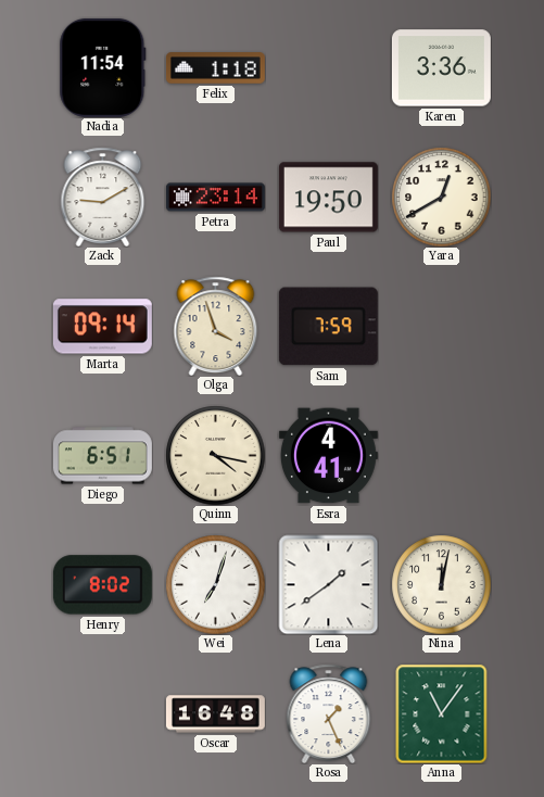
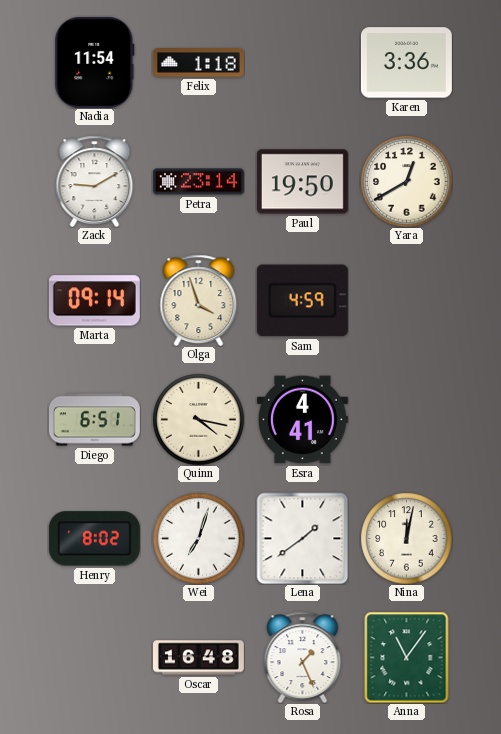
Sam: 7:59 -> 4:59 (302, 301)
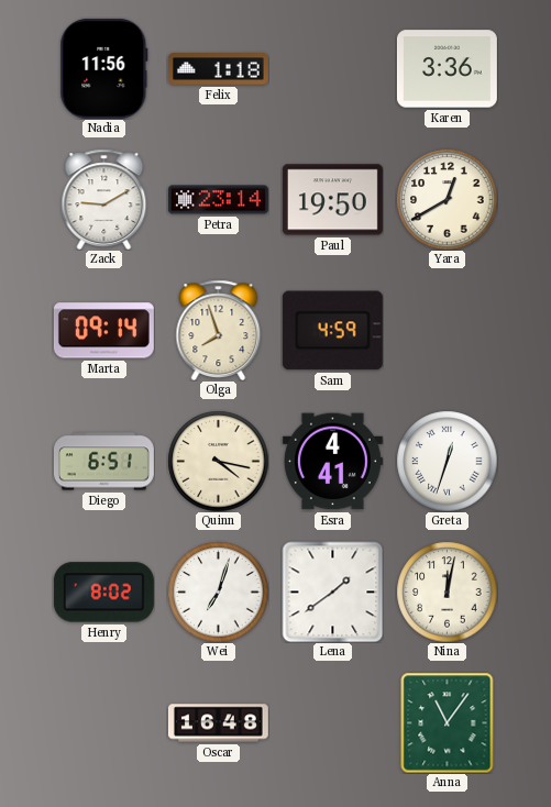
Nadia: 11:54 -> 11:56 (104, 68)
Olga: 3:57 -> 7:57 (219, 330)
Greta: none -> 12:33 (447, 461)
Rosa: 1:26 -> none (303, 657)
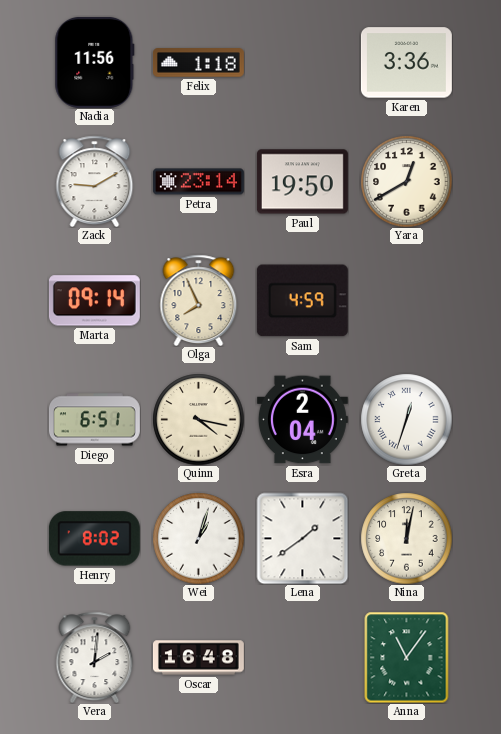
Olga: 7:57 -> 7:56 (199, 300)
Esra: 4:41 -> 2:04 (302, 420)
Wei: 7:03 -> 1:03 (198, 538)
Vera: none -> 2:01 (95, 657)
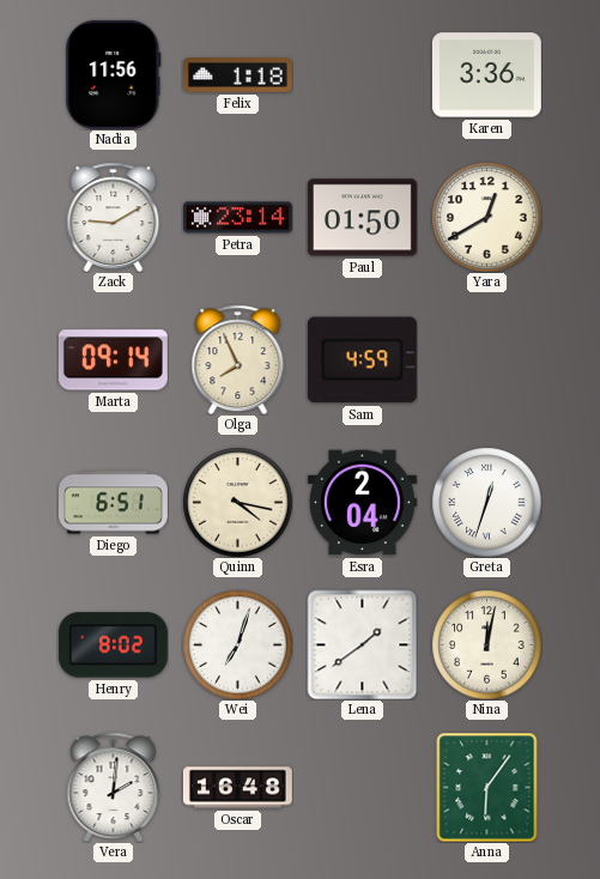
Paul: 19:50 -> 01:50 (362, 218)
Wei: 1:03 -> 7:03 (237, 644)
Anna: 11:06 -> 6:06 (487, 787)
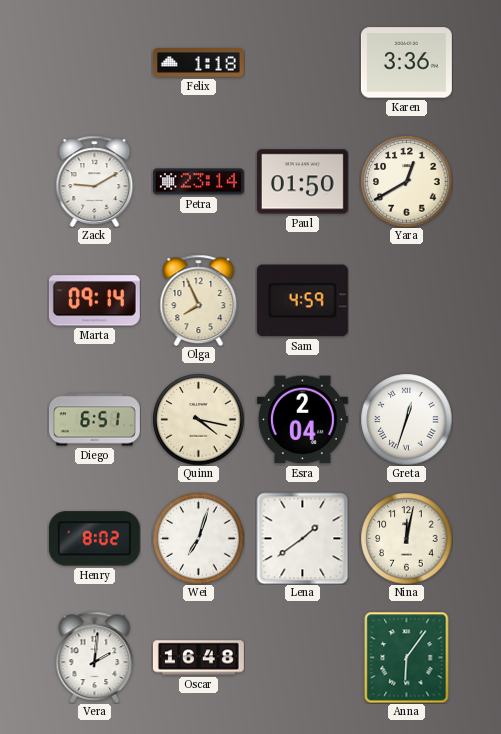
Nadia: 11:56 -> none (114, 74)
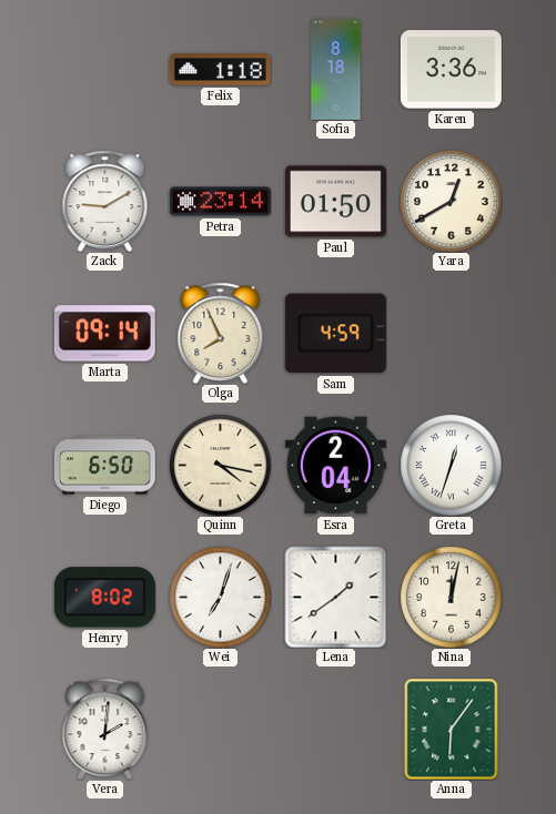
Sofia: none -> 8:18 (336, 69)
Diego: 6:51 -> 6:50 (104, 466)
Oscar: 16:48 -> none (198, 658)
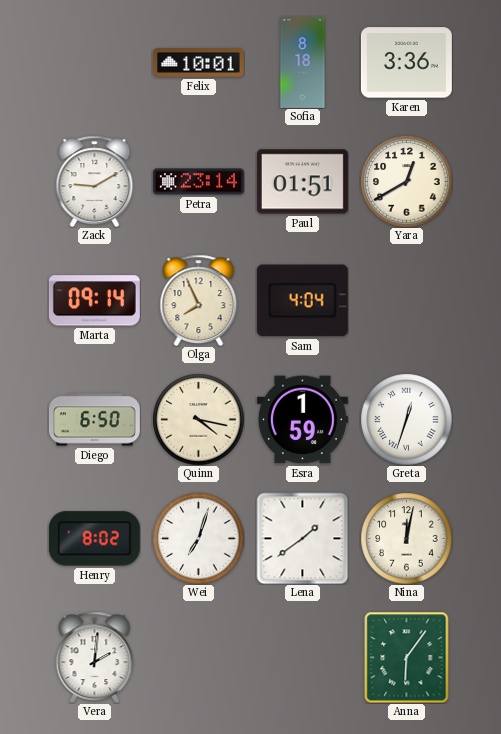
Felix: 1:18 -> 10:01 (198, 63)
Paul: 01:50 -> 01:51 (302, 182)
Sam: 4:59 -> 4:04 (302, 301)
Esra: 2:04 -> 1:59 (302, 420)
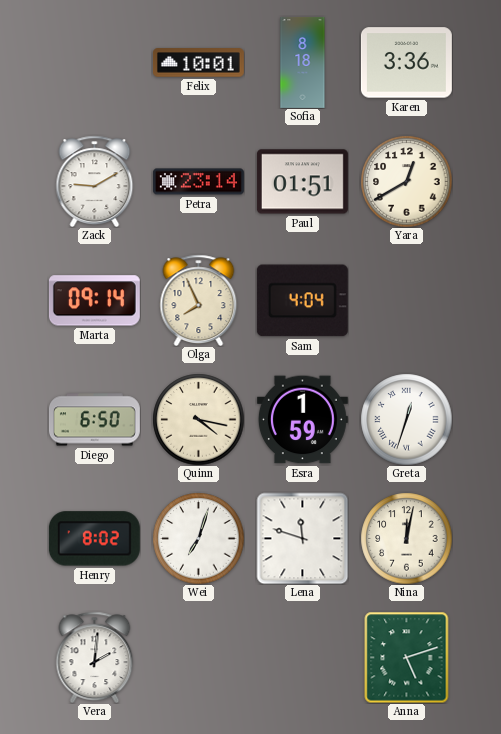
Lena: 1:39 -> 11:48 (302, 538)
Anna: 6:06 -> 5:12 (407, 657)
